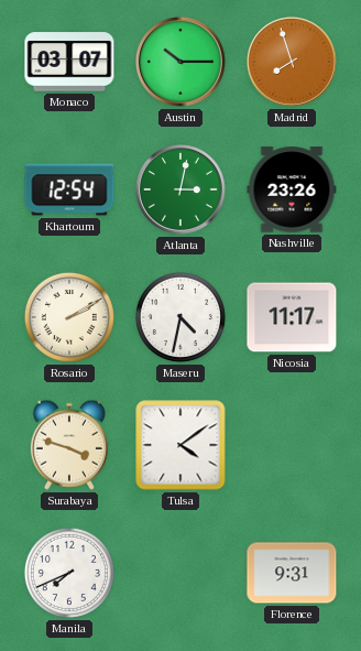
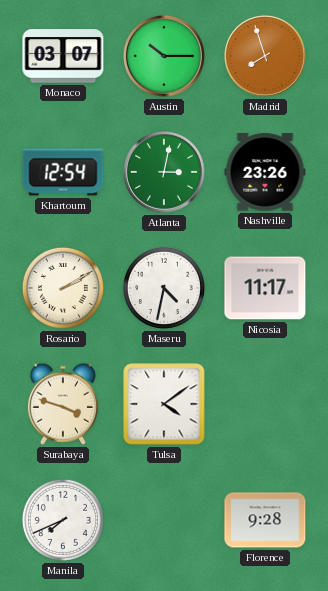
Florence: 9:31 -> 9:28 (265, 520)
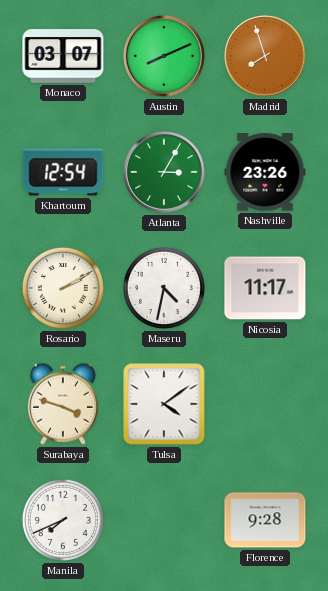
Austin: 10:15 -> 8:11 (164, 56)
Atlanta: 3:02 -> 3:05 (164, 172)
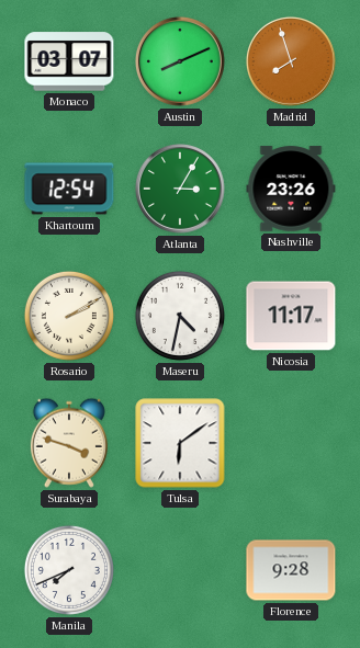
Tulsa: 4:09 -> 6:09 (180, 443)
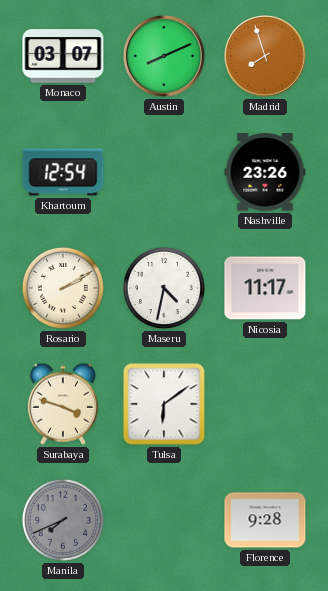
Atlanta: 3:05 -> none (180, 189)
Manila dial: white -> grey (63, 520)
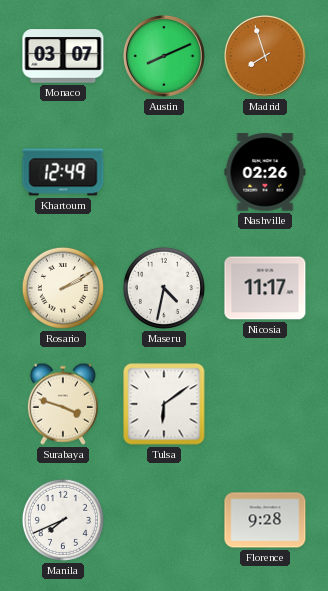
Khartoum: 12:54 -> 12:49 (63, 172)
Nashville: 23:26 -> 02:26 (265, 172)
Manila dial: grey -> white (63, 520)
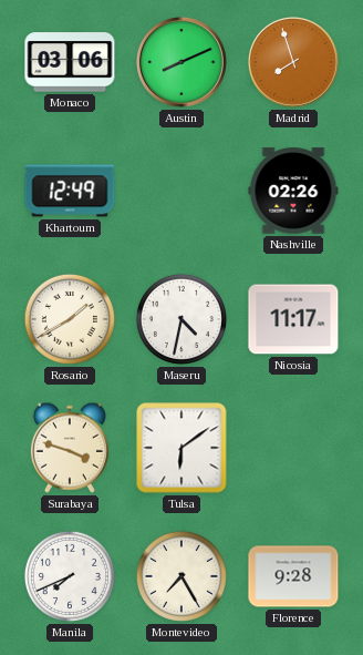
Monaco: 03:07 -> 03:06 (70, 62)
Rosario: 2:10 -> 1:40 (70, 319)
Montevideo: none -> 7:25 (181, 576)
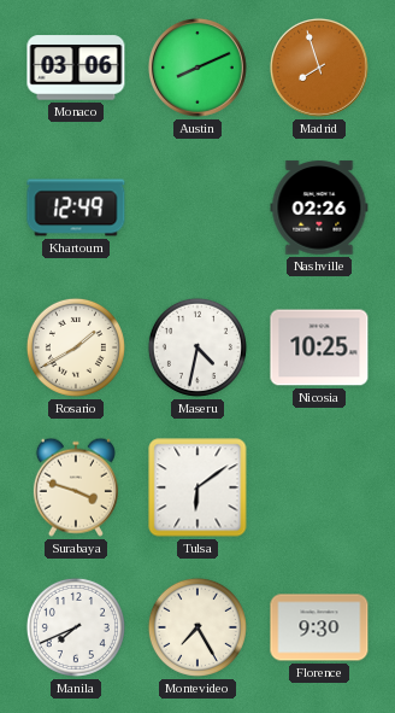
Nicosia: 11:17 -> 10:25 (319, 347)
Florence: 9:28 -> 9:30 (319, 627)
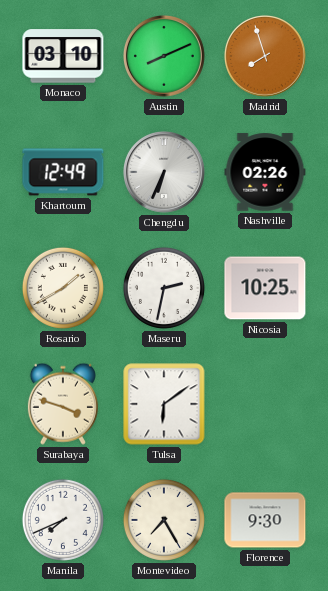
Monaco: 03:06 -> 03:10 (63, 56)
Chengdu: none -> 6:34 (164, 172)
Maseru: 4:32 -> 2:32 (164, 288)
